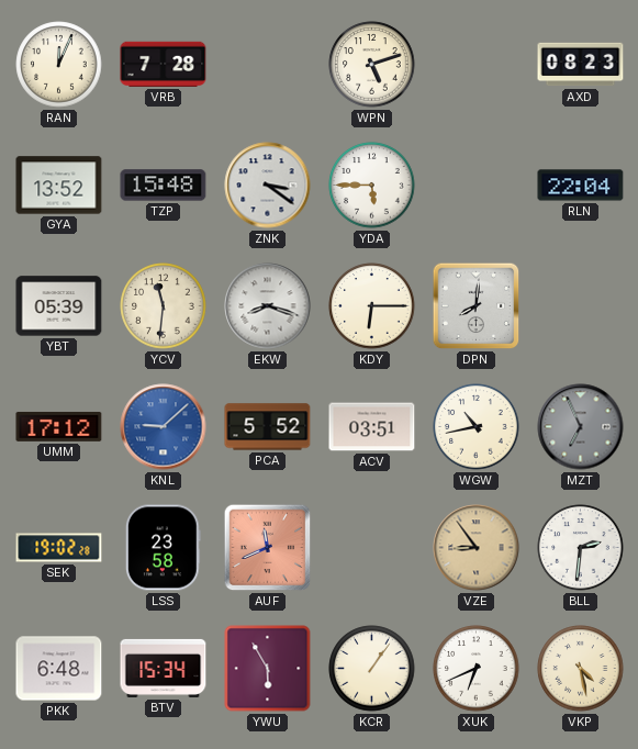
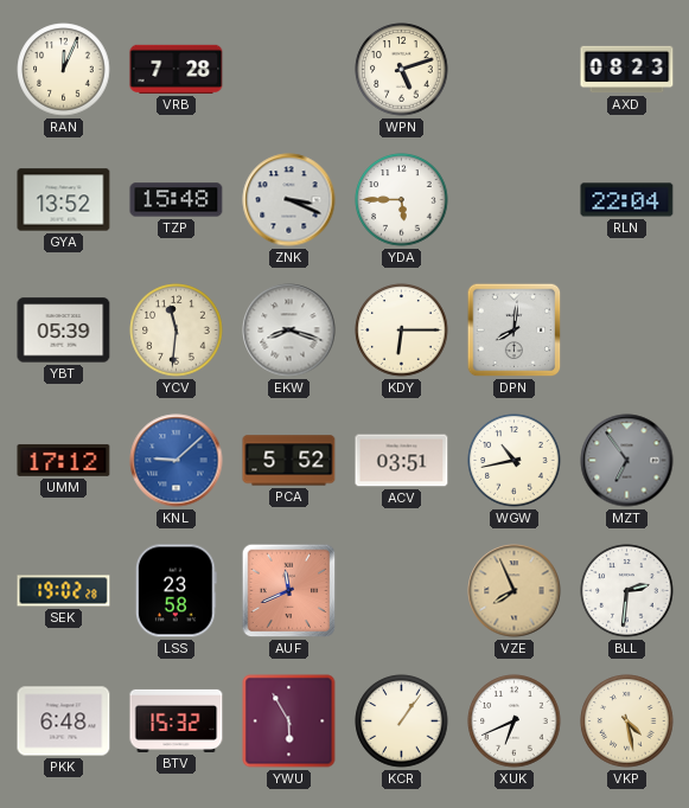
ZNK: 3:21 -> 3:19 (289, 200)
MZT: 6:56 -> 6:54 (627, 461)
VZE: 8:54 -> 7:56 (515, 591)
BTV: 15:34 -> 15:32 (177, 720)
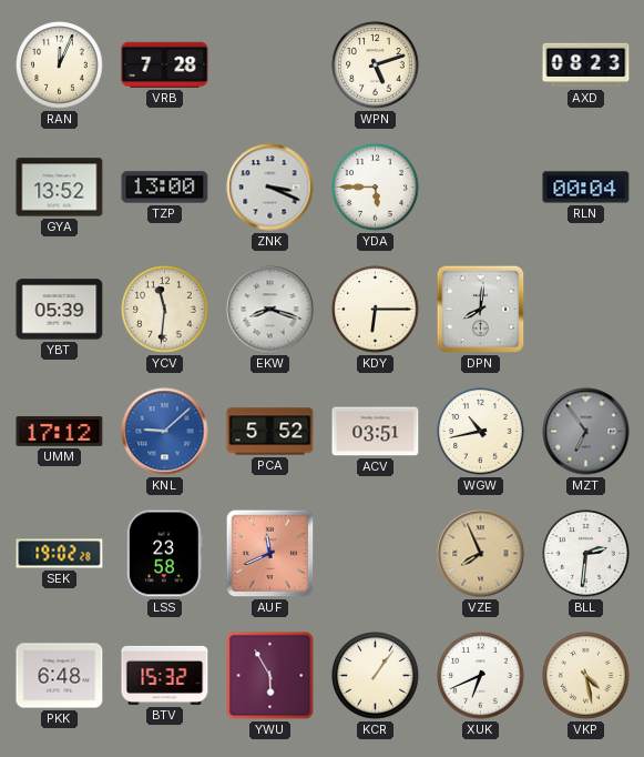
TZP: 15:48 -> 13:00 (165, 188)
RLN: 22:04 -> 00:04 (586, 188)
